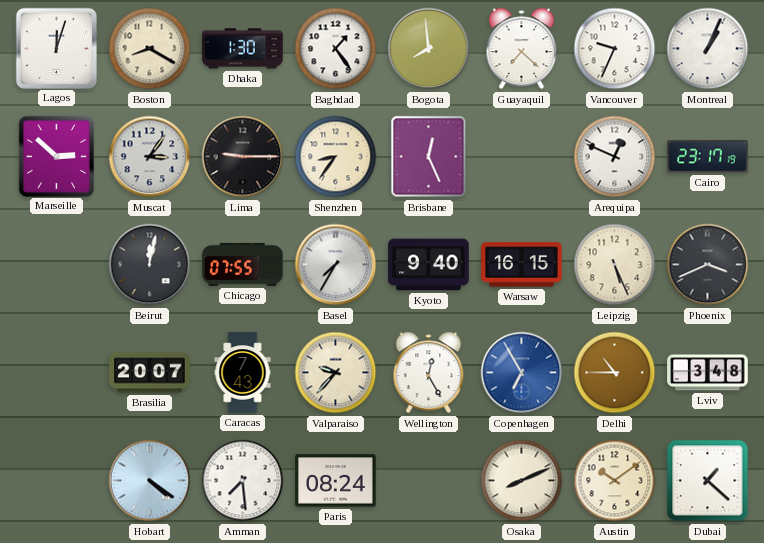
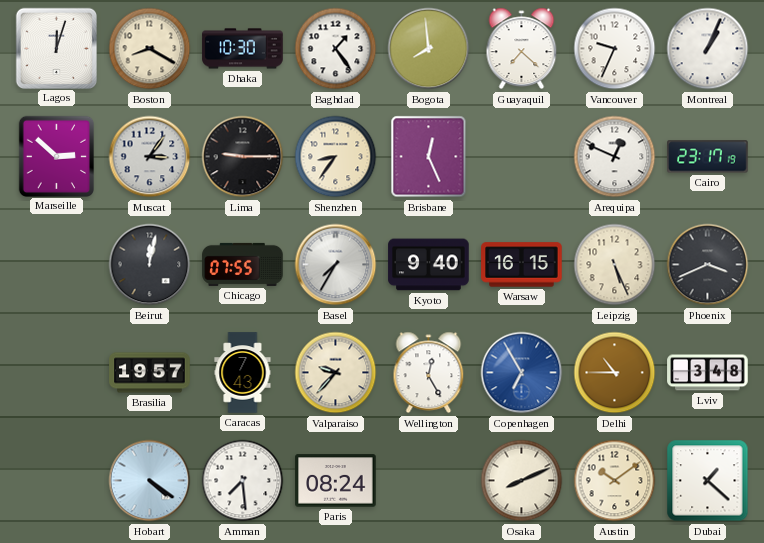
Dhaka: 1:30 -> 10:30 (243, 49)
Brasilia: 20:07 -> 19:57 (150, 373)
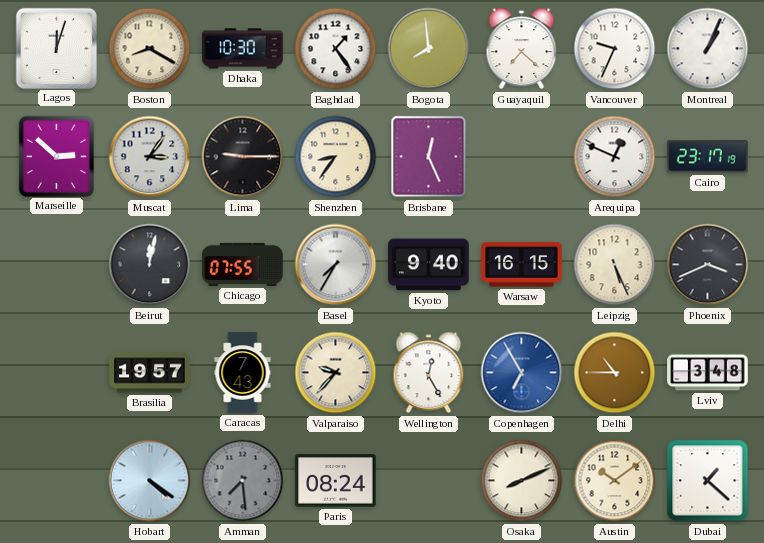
Amman dial: white -> grey (243, 481)
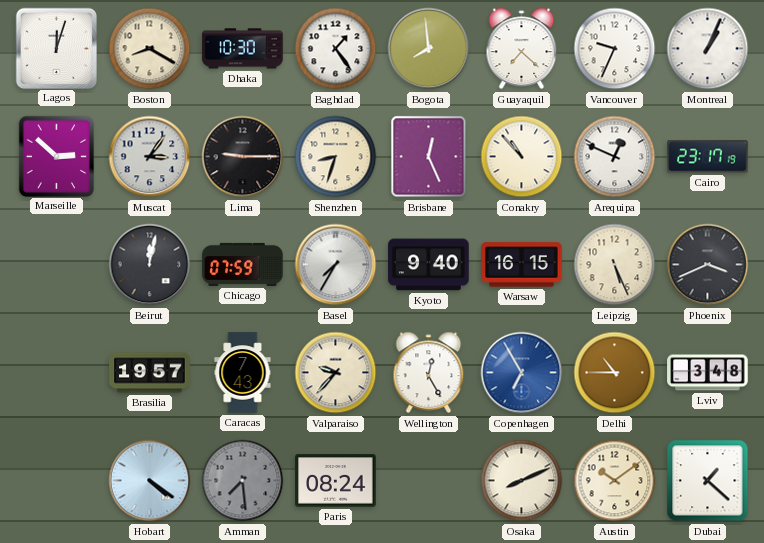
Shenzhen: 8:36 -> 8:33 (336, 157)
Conakry: none -> 10:53 (522, 157)
Chicago: 07:55 -> 07:59 (243, 264)
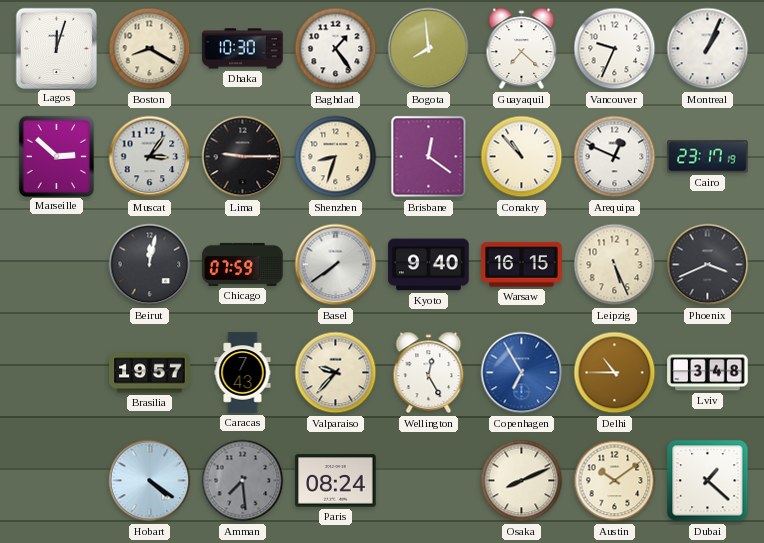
Brisbane: 12:26 -> 12:21 (429, 157)
Basel: 7:35 -> 7:39 (336, 265)
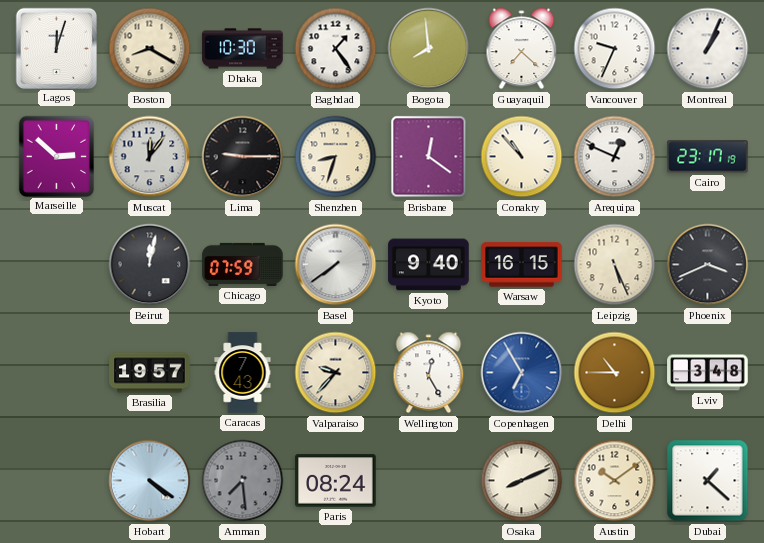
Muscat: 3:06 -> 12:06 (150, 157)
